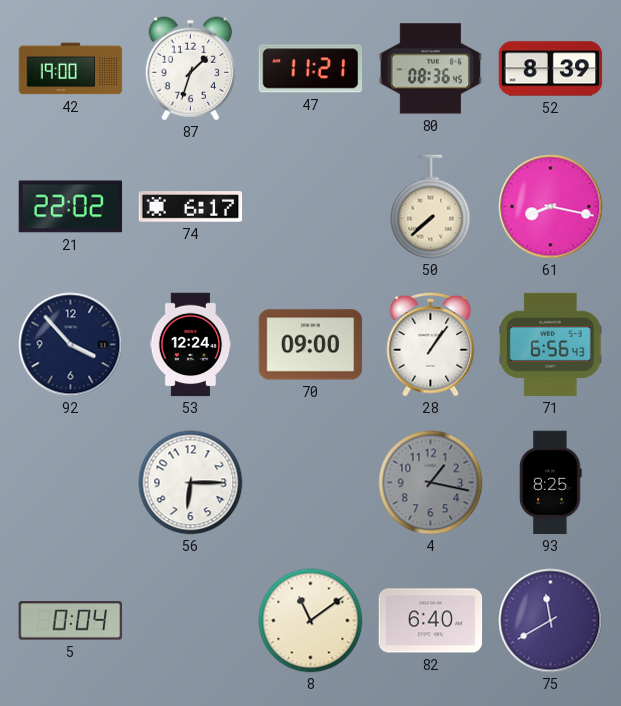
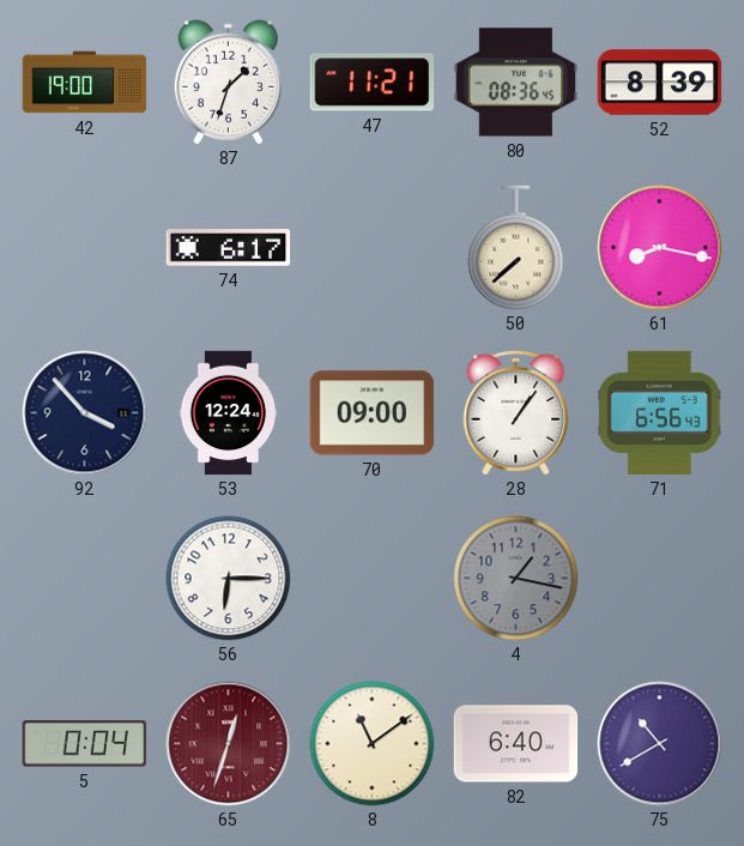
21: 22:02 -> none (71, 207)
93: 8:25 -> none (551, 483)
65: none -> 12:33 (229, 744)
75: 11:40 -> 10:40 (660, 744)
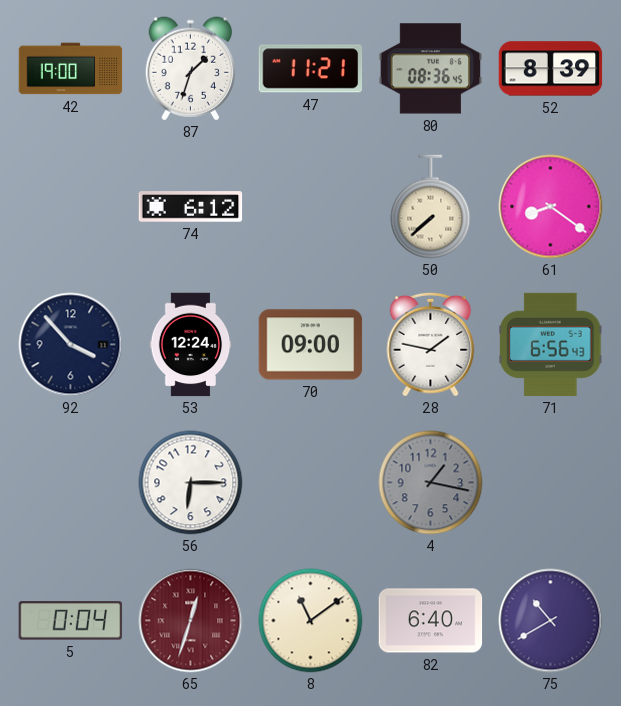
74: 6:17 -> 6:12 (191, 207)
61: 8:17 -> 8:21 (551, 207)
28: 1:06 -> 1:47 (431, 344)
